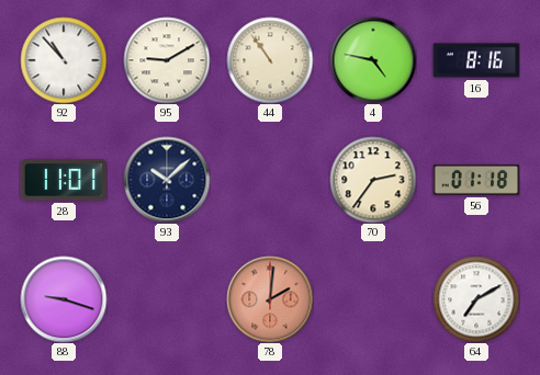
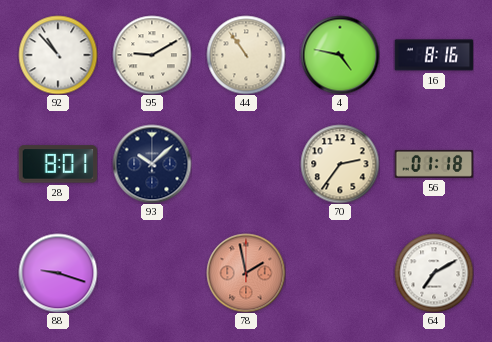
28: 11:01 -> 8:01 (58, 164)
78: 2:01 -> 1:58 (246, 273)
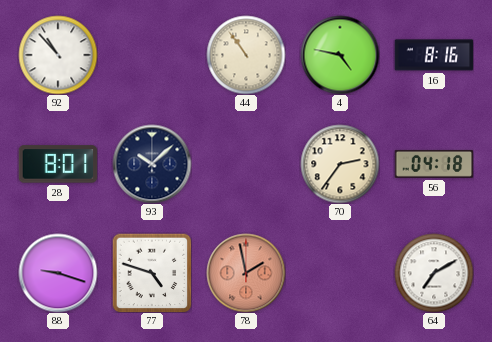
95: 9:10 -> none (152, 55)
56: 01:18 -> 04:18 (434, 164)
77: none -> 4:48 (152, 273)
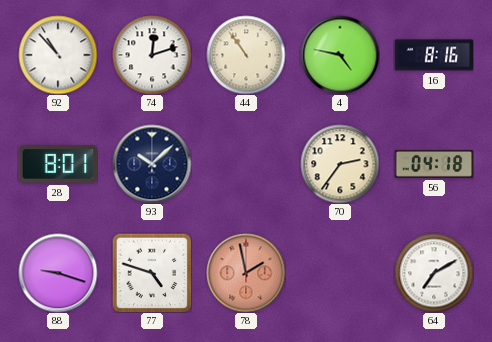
74: none -> 12:12 (152, 55)
